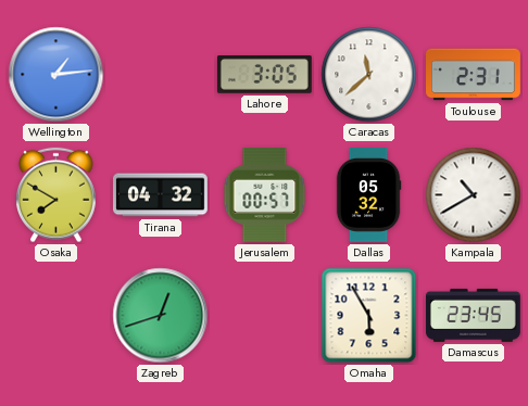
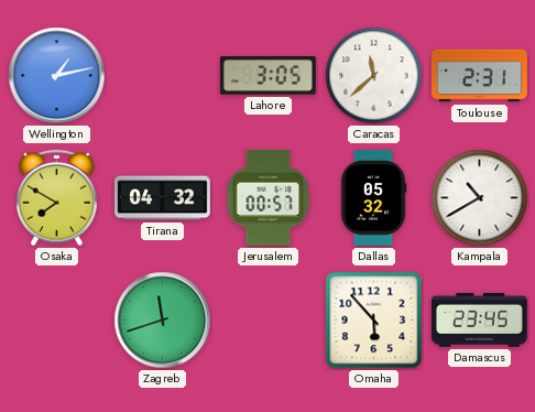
Wellington: 1:14 -> 1:13 (57, 76)
Zagreb: 12:42 -> 11:42 (163, 321)
Omaha: 5:55 -> 5:53 (374, 321)
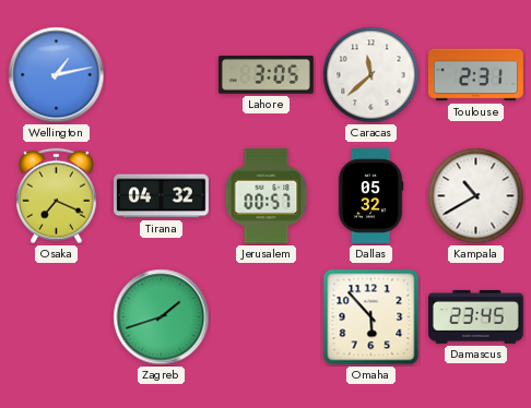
Osaka: 7:50 -> 7:19 (57, 196)
Zagreb: 11:42 -> 1:42 (162, 317)
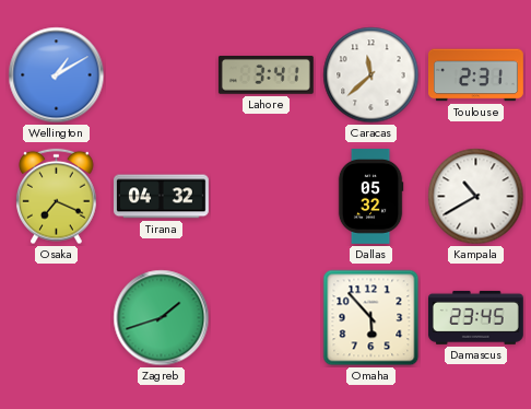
Wellington: 1:13 -> 1:10 (57, 75)
Lahore: 3:05 -> 3:41 (265, 75)
Jerusalem: 00:57 -> none (267, 195)
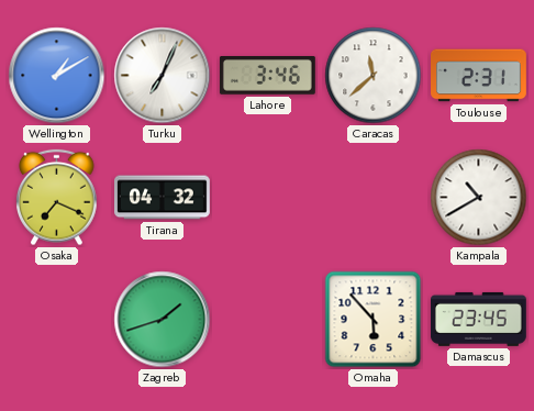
Turku: none -> 7:04 (163, 76)
Lahore: 3:41 -> 3:46 (267, 76)
Dallas: 05:32 -> none (370, 197)
